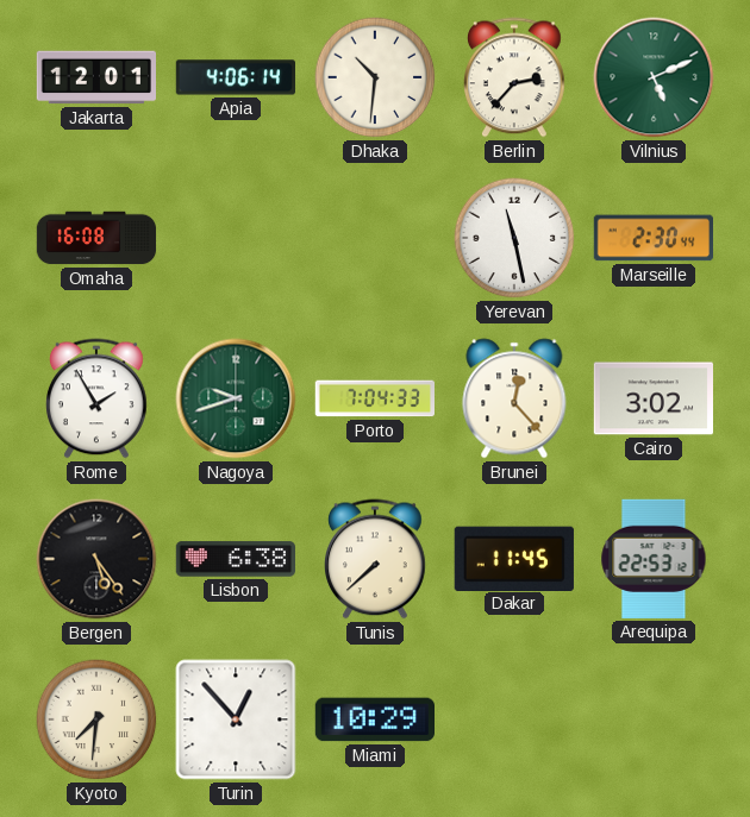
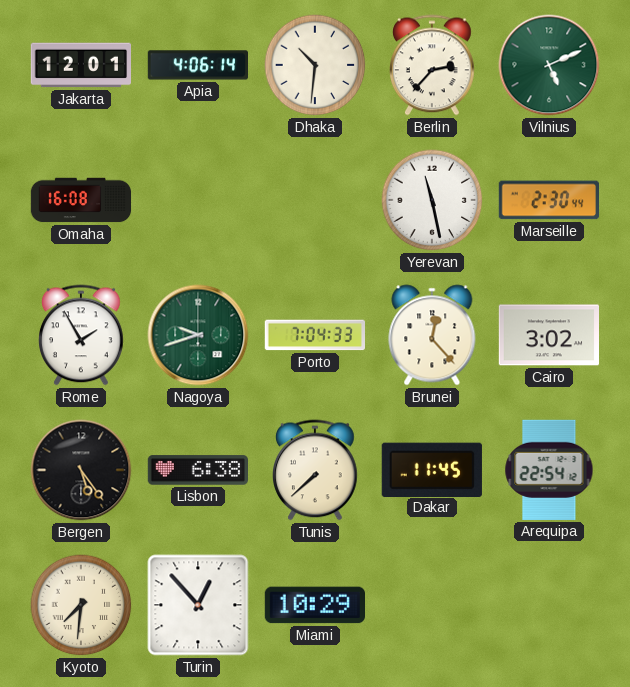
Arequipa: 22:53 -> 22:54 (549, 470)
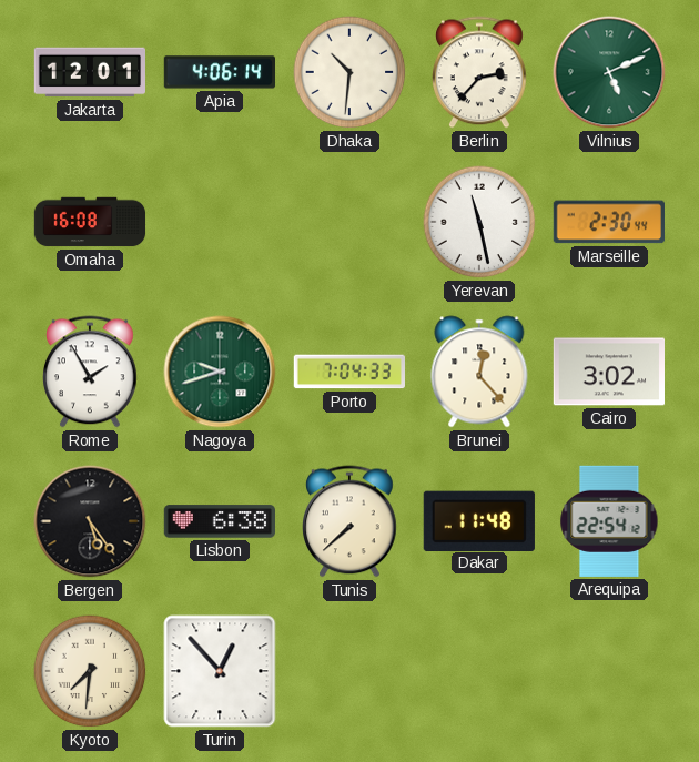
Dakar: 11:45 -> 11:48 (479, 520)
Miami: 10:29 -> none (314, 605)
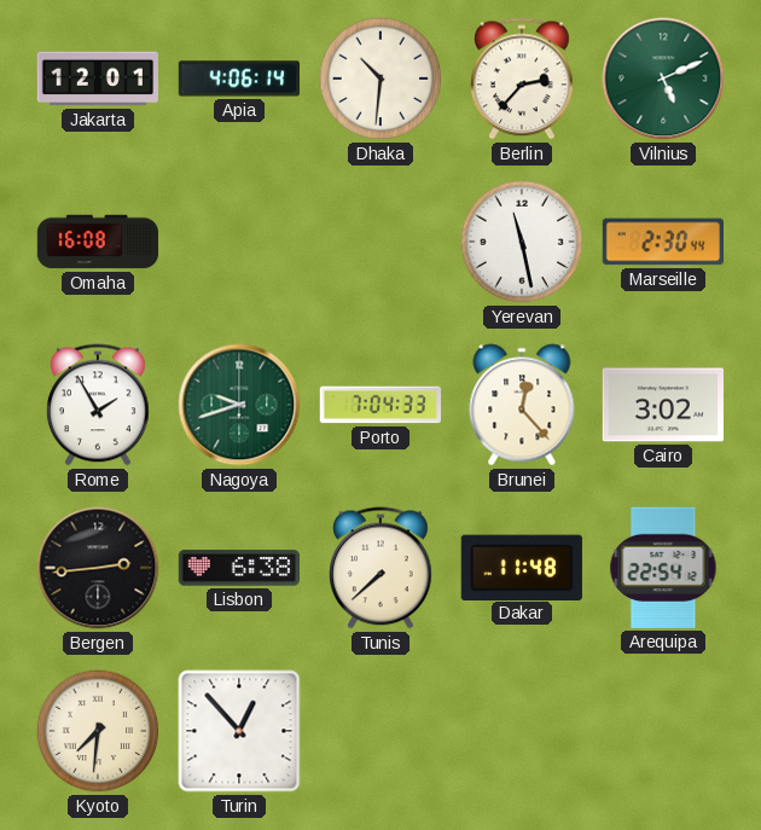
Bergen: 5:24 -> 2:44 (98, 568)
